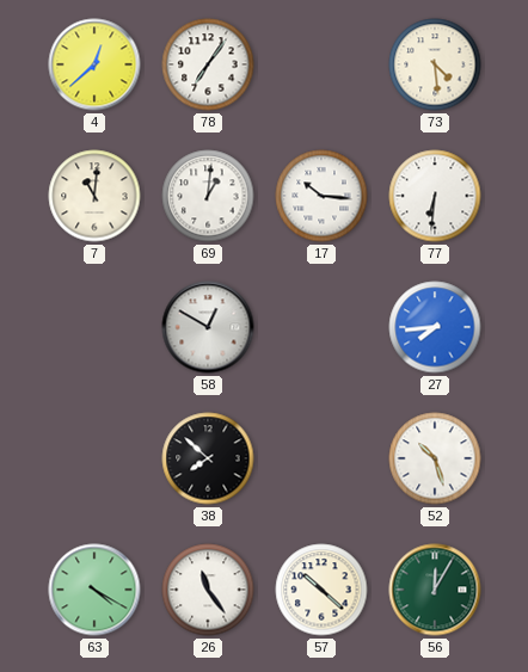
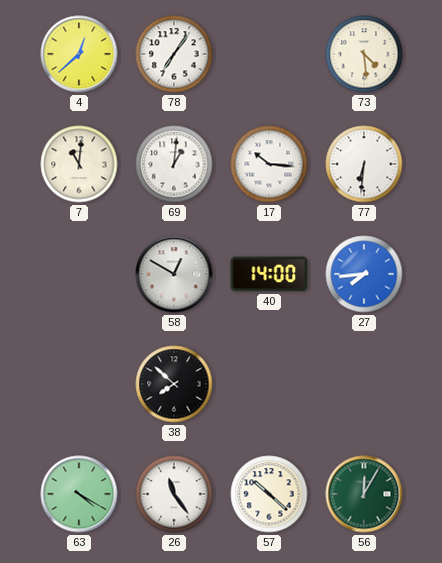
40: none -> 14:00 (269, 274)
52: 10:27 -> none (435, 458)
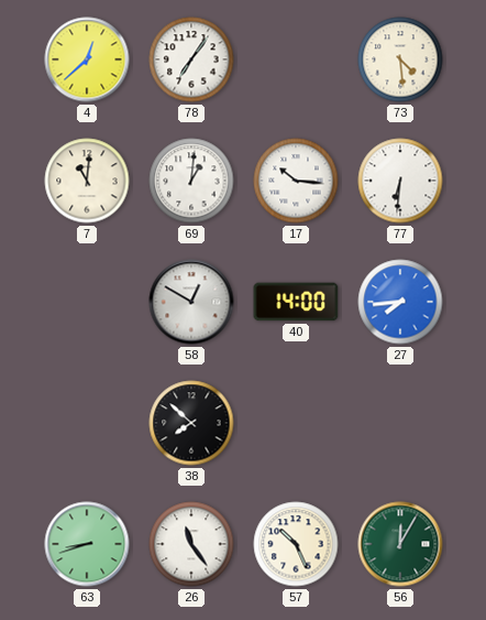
63: 4:20 -> 8:42 (87, 544)
57: 10:22 -> 10:26 (296, 544)
